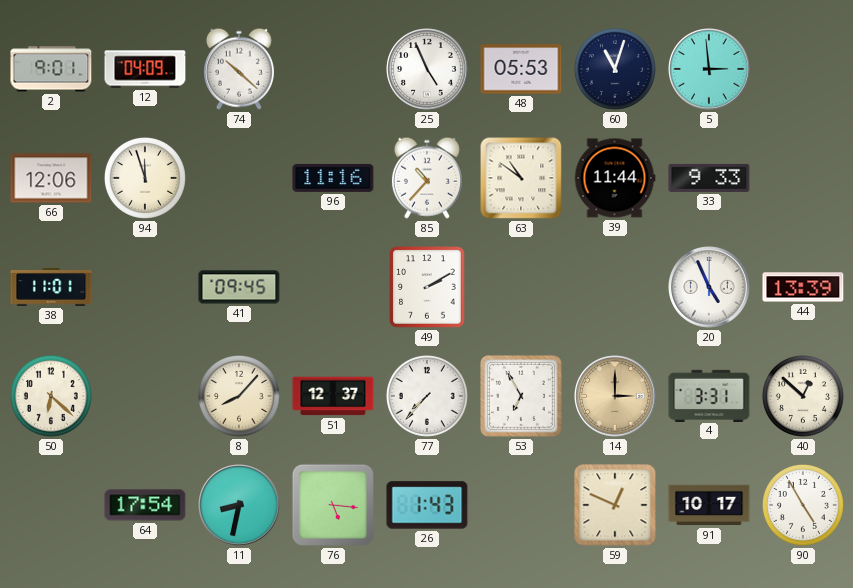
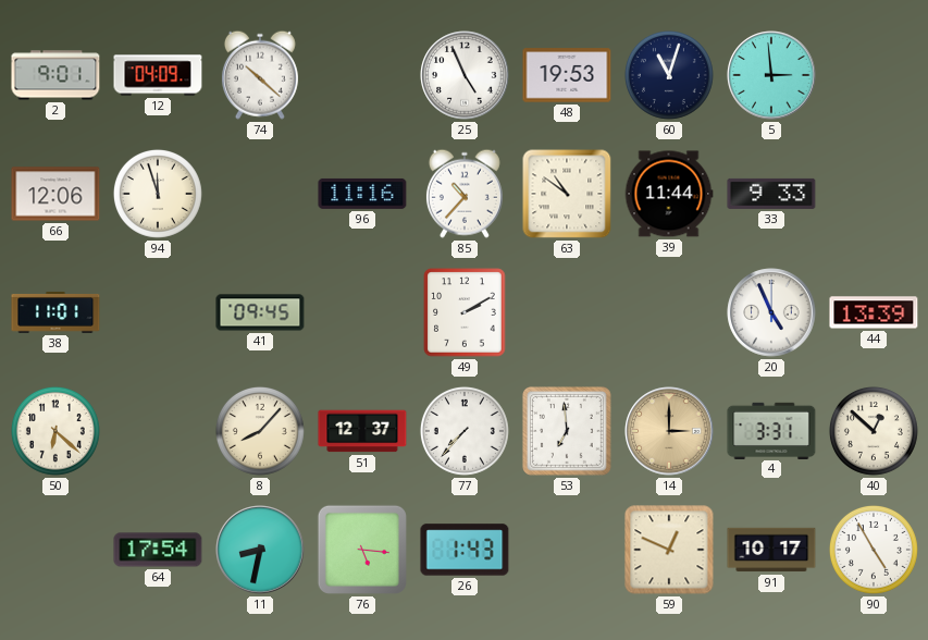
48: 05:53 -> 19:53 (567, 75)
53: 6:55 -> 6:59 (567, 431)
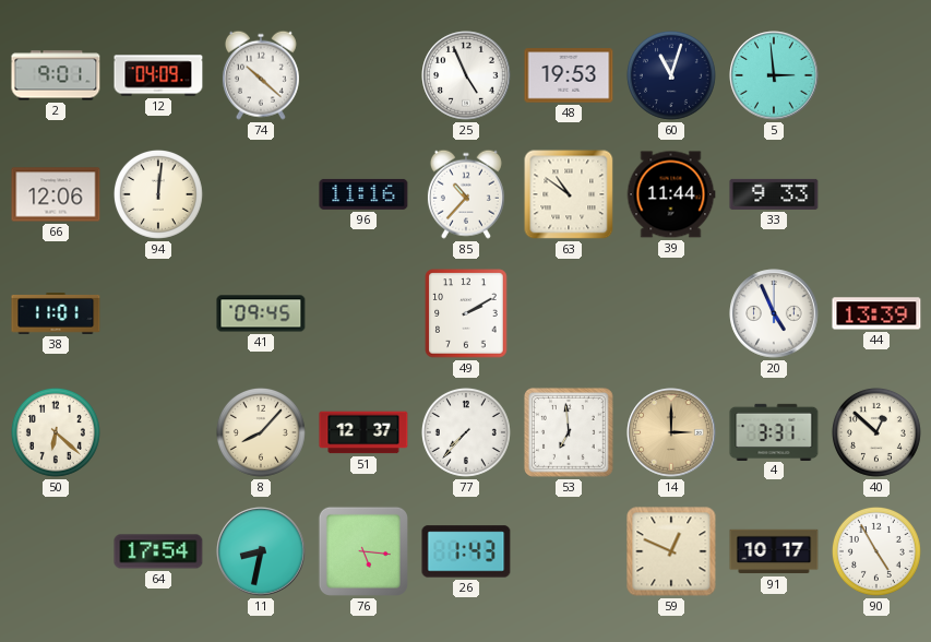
94: 11:57 -> 12:01 (158, 194)
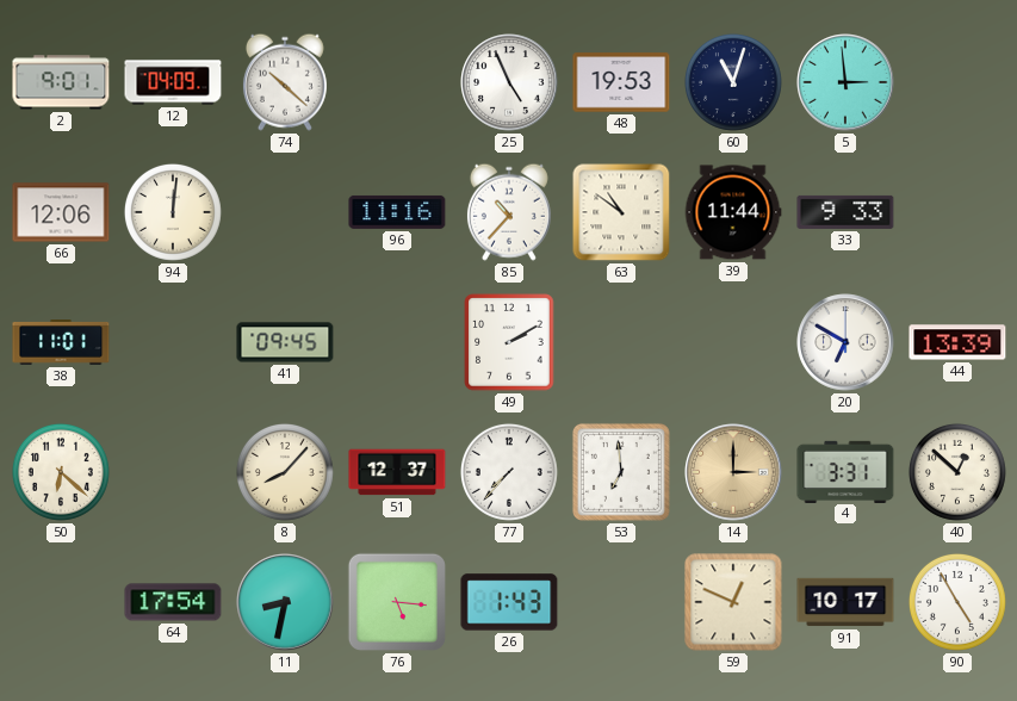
20: 4:56 -> 6:50 (845, 342)
